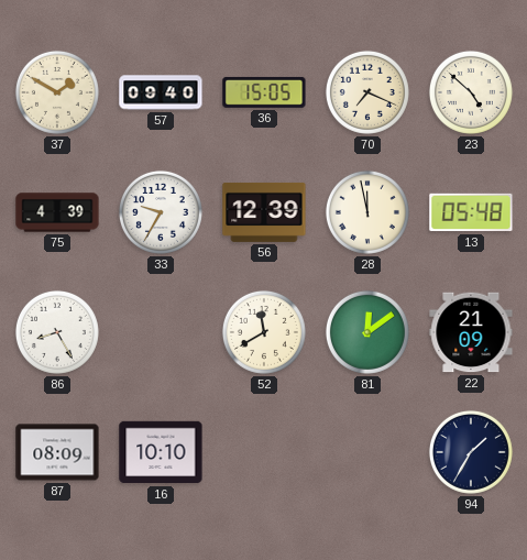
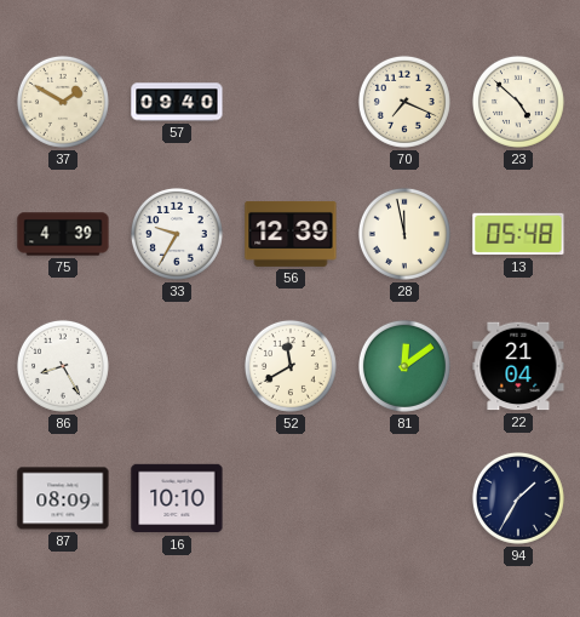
36: 15:05 -> none (264, 92)
22: 21:09 -> 21:04 (518, 366)
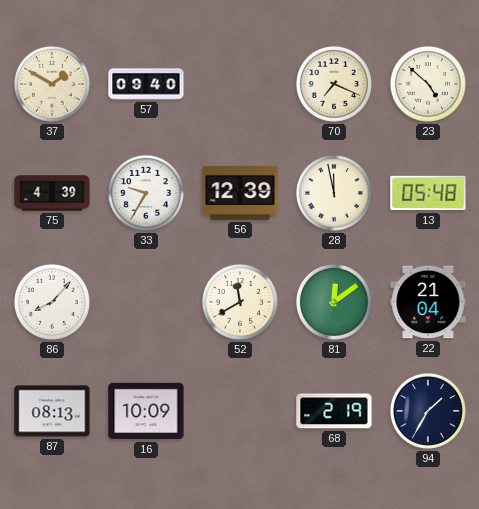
86: 8:25 -> 8:07 (52, 302)
87: 08:09 -> 08:13 (52, 411)
16: 10:10 -> 10:09 (146, 411)
68: none -> 2:19 (334, 411)
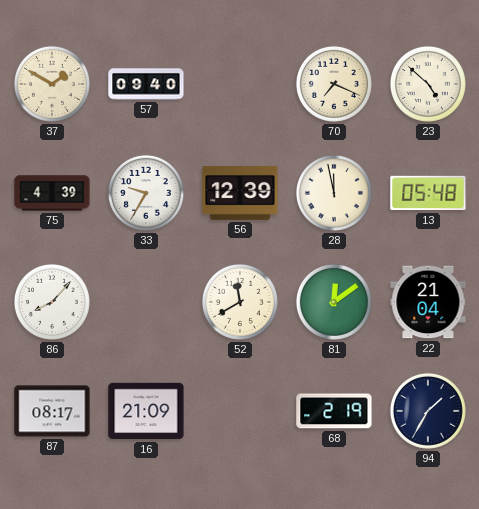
87: 08:13 -> 08:17 (52, 411)
16: 10:09 -> 21:09 (146, 411)
